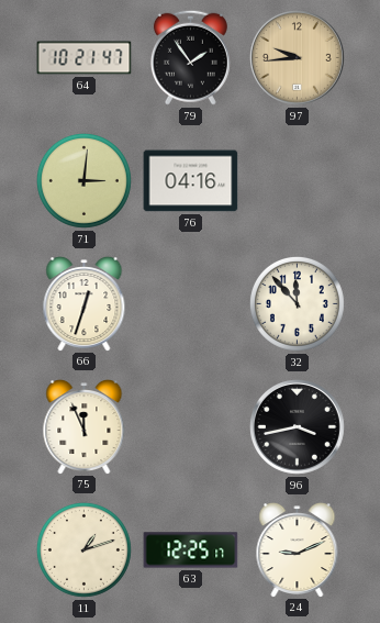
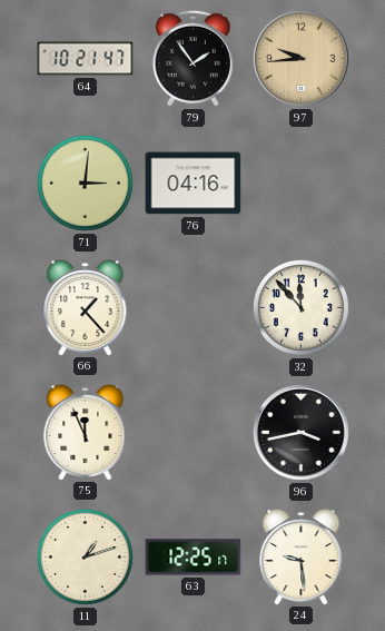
66: 12:33 -> 1:23 (86, 307)
24: 9:11 -> 9:29 (302, 556)
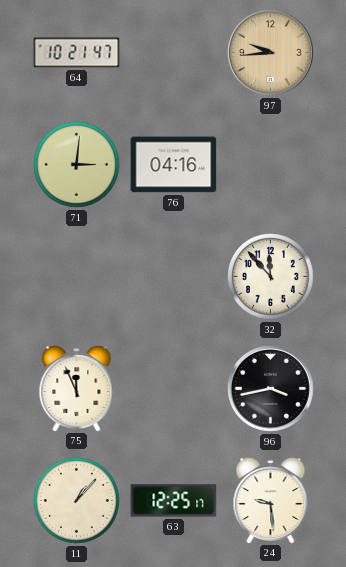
79: 1:54 -> none (192, 58)
66: 1:23 -> none (86, 307)
11: 1:12 -> 1:07 (76, 500)
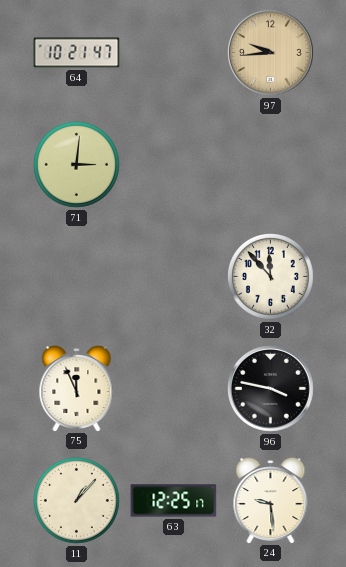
76: 04:16 -> none (174, 165)
96: 3:43 -> 3:47 (271, 389)
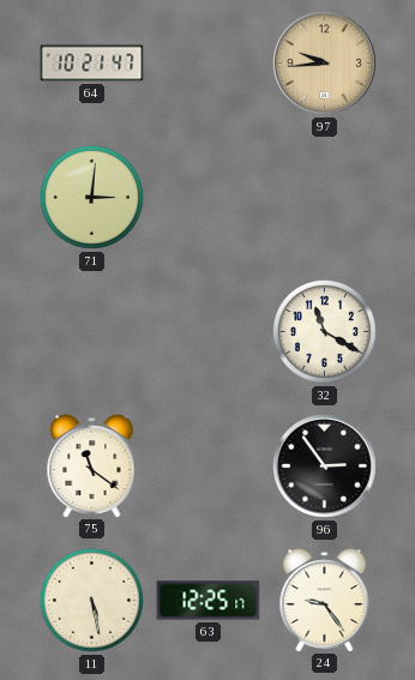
32: 11:53 -> 11:20 (324, 331)
75: 11:56 -> 11:21 (92, 465)
96: 3:47 -> 2:54 (325, 467)
11: 1:07 -> 5:28 (91, 600)
24: 9:29 -> 9:24 (325, 600)
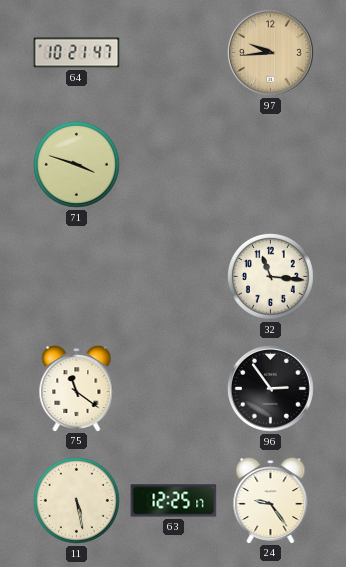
71: 3:01 -> 3:48 (76, 164)
32: 11:20 -> 11:16 (270, 276)
